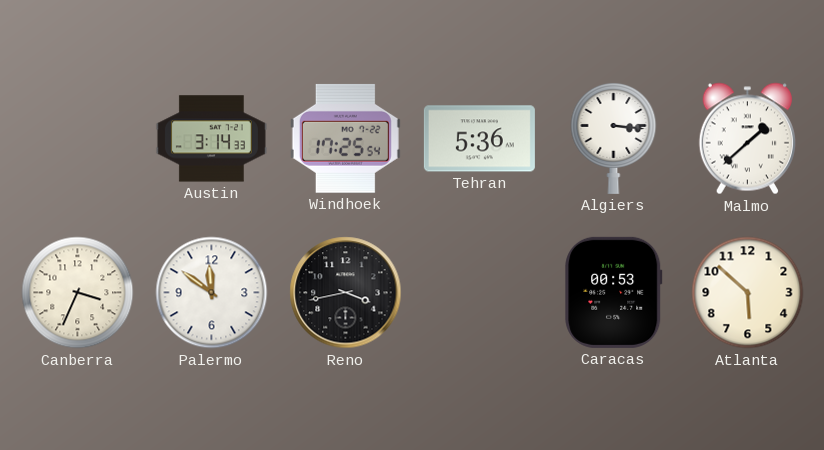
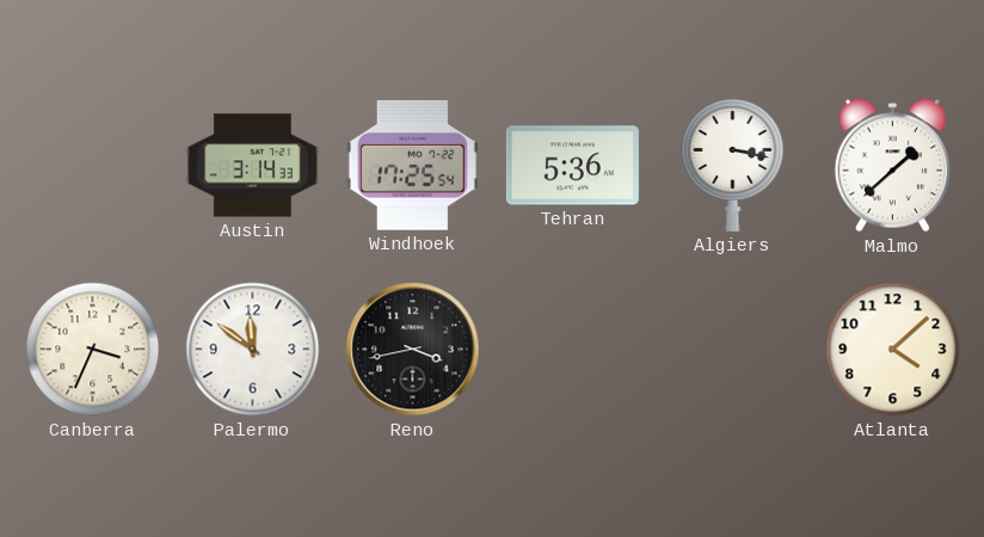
Algiers: 3:16 -> 3:17 (733, 165)
Caracas: 00:53 -> none (614, 292)
Atlanta: 5:52 -> 4:08 (893, 350)
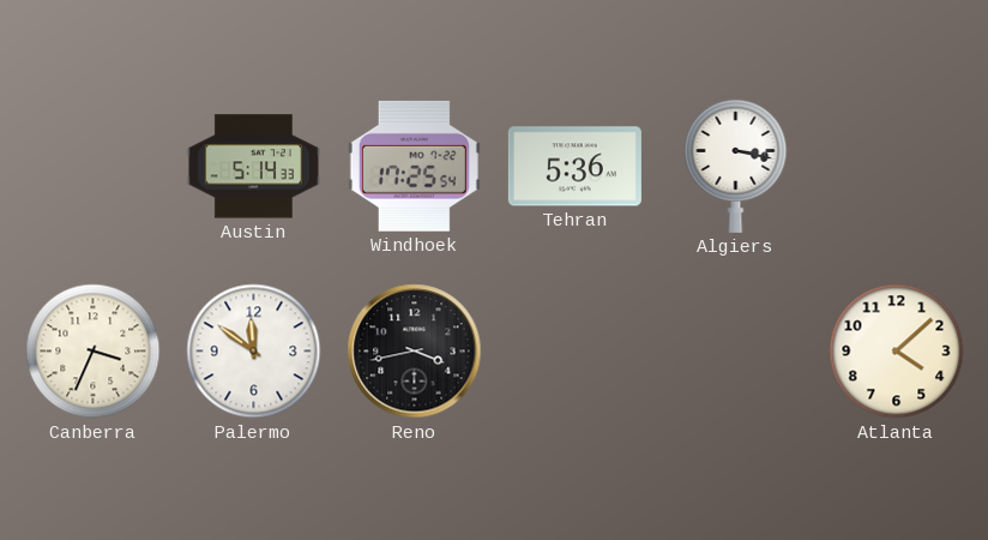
Austin: 3:14 -> 5:14 (253, 167)
Malmo: 1:38 -> none (892, 166)
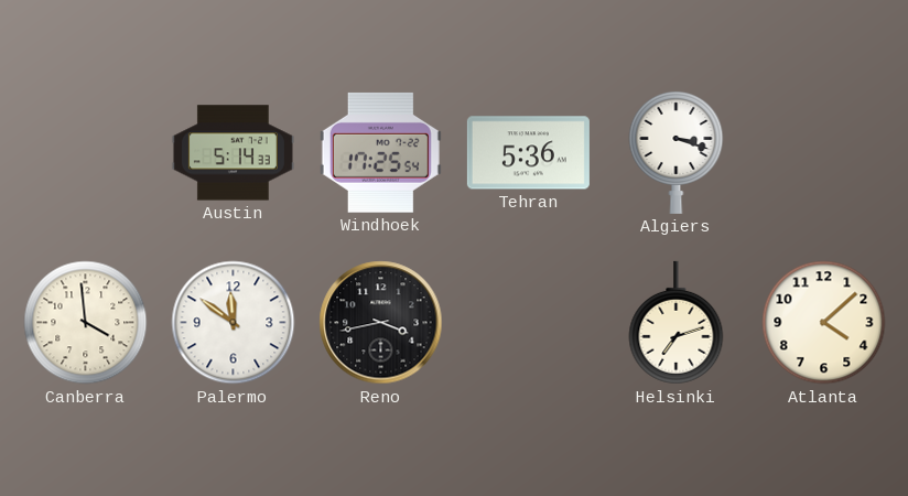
Algiers: 3:17 -> 3:18 (677, 152)
Canberra: 3:34 -> 3:59 (86, 323)
Helsinki: none -> 7:12 (677, 323)
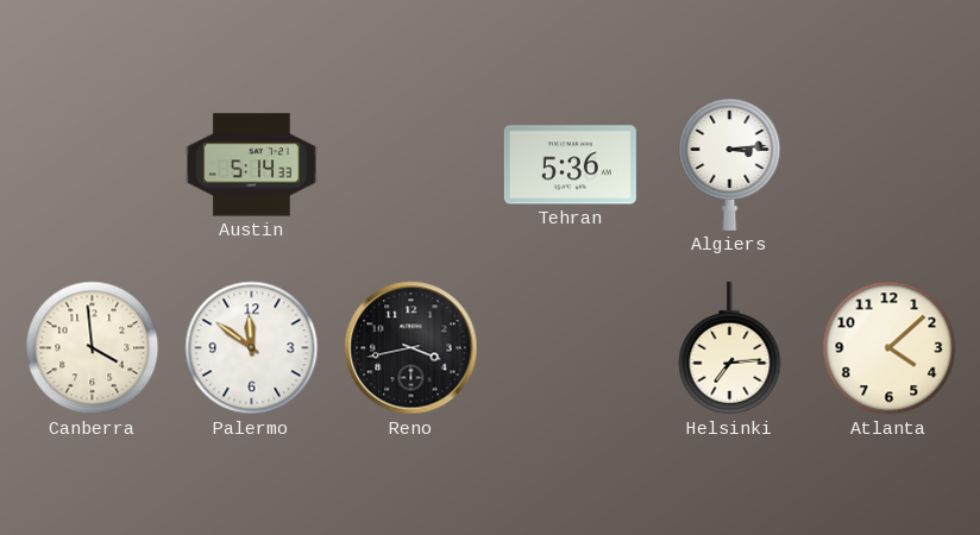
Windhoek: 17:25 -> none (380, 152)
Algiers: 3:18 -> 3:14 (730, 164)
Helsinki: 7:12 -> 7:14 (730, 348)
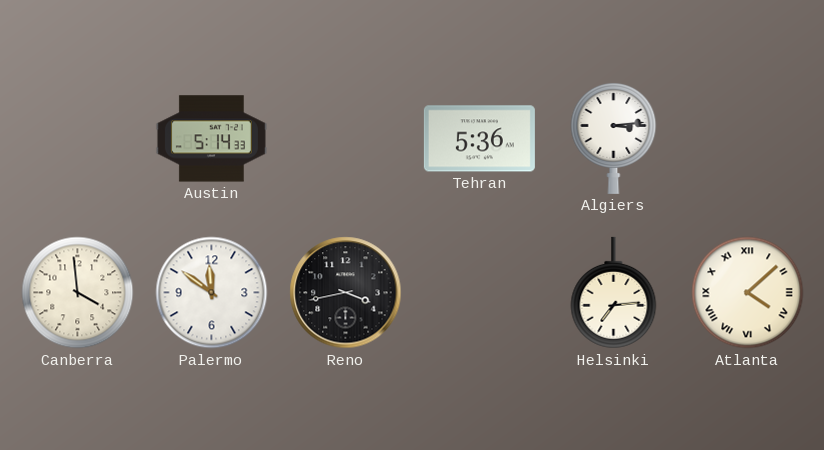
Atlanta numerals: Arabic -> Roman (748, 293)
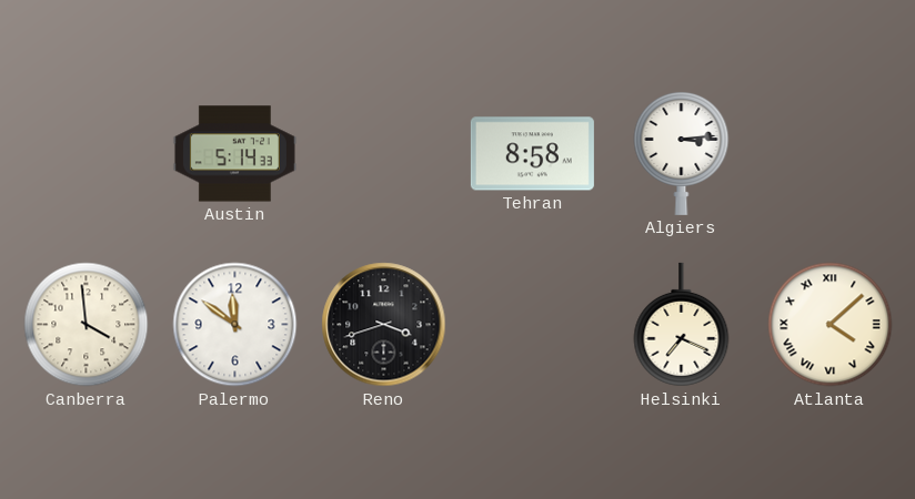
Tehran: 5:36 -> 8:58 (532, 154)
Reno: 3:43 -> 3:42 (384, 325)
Helsinki: 7:14 -> 7:19 (682, 325)
